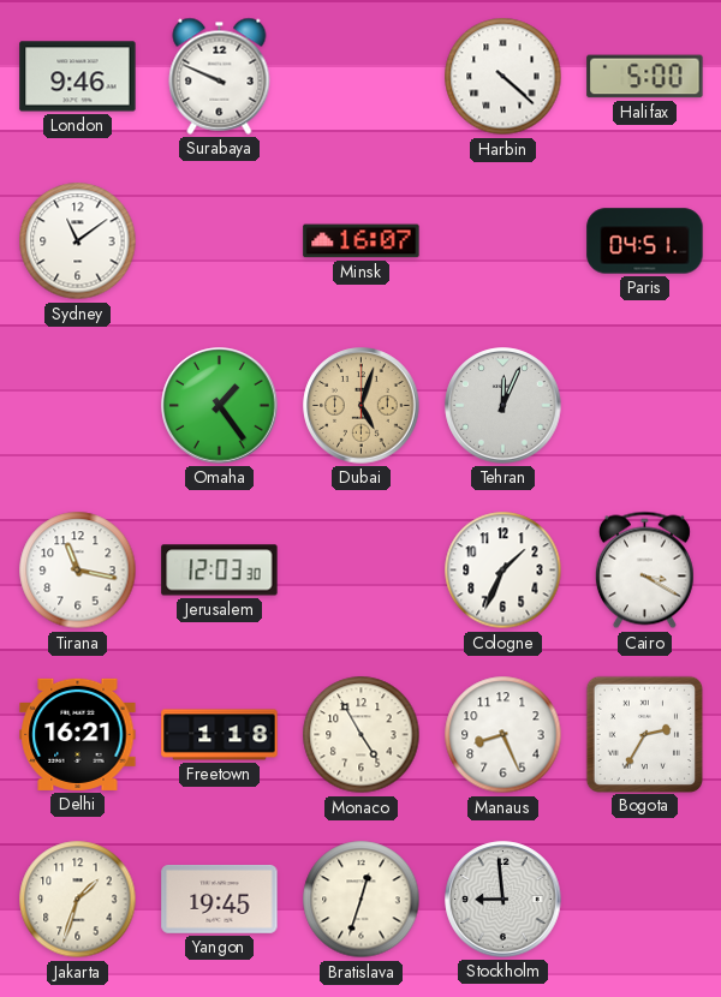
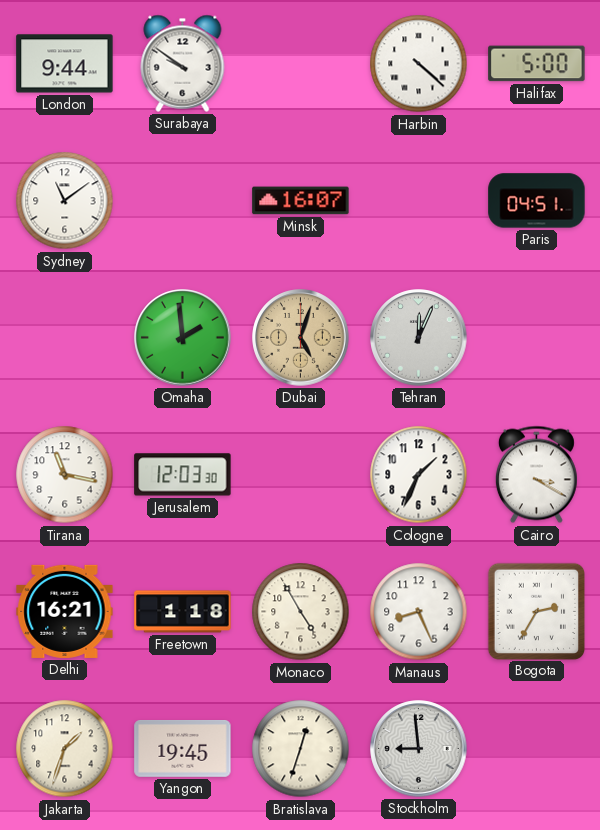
London: 9:46 -> 9:44 (65, 64)
Surabaya: 9:49 -> 9:51 (183, 63)
Omaha: 1:24 -> 1:59 (183, 338)
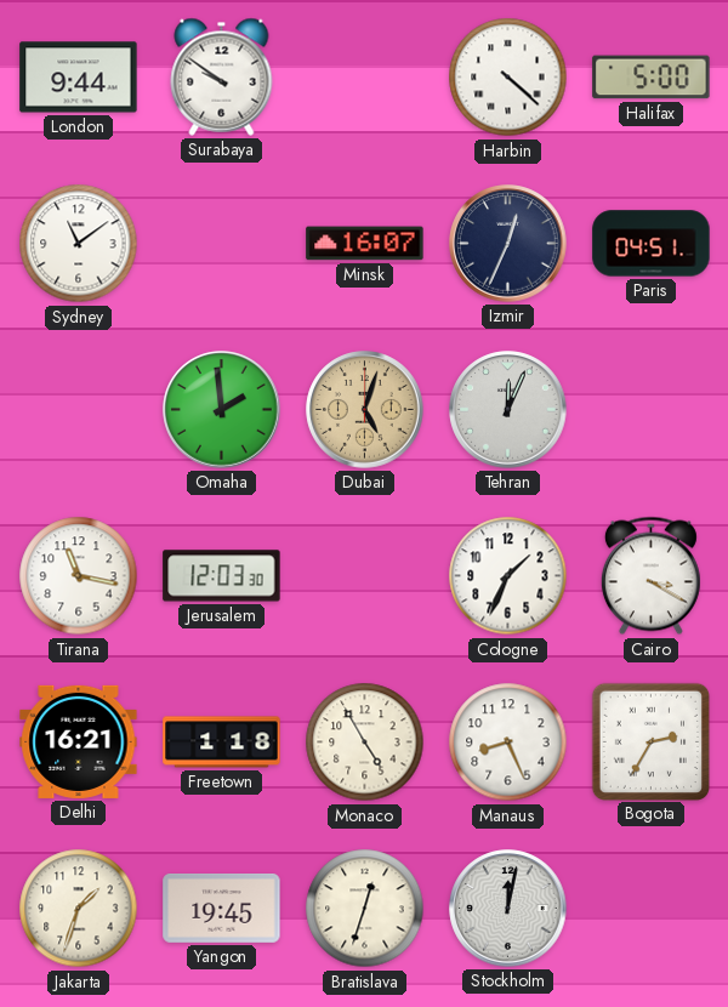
Izmir: none -> 12:34 (508, 244)
Stockholm: 8:59 -> 12:02 (508, 909)
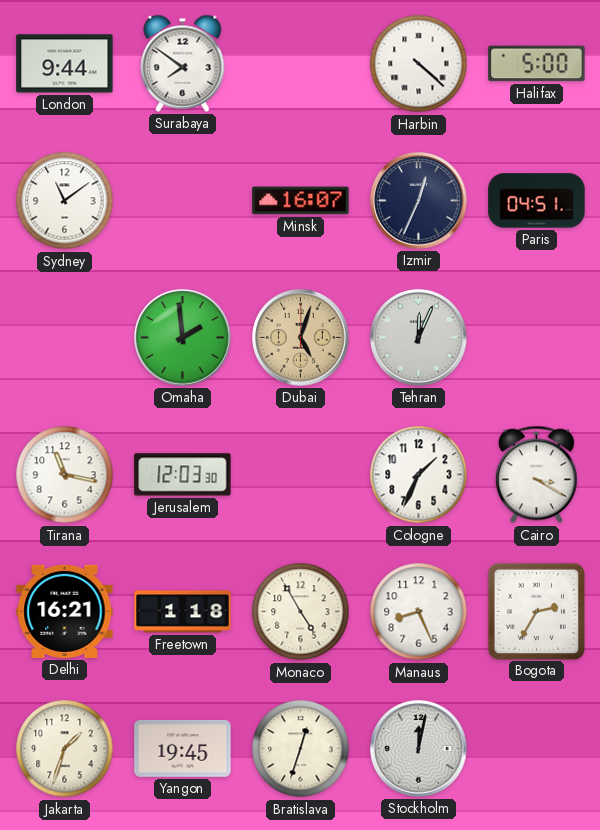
Surabaya: 9:51 -> 7:51 (183, 63)
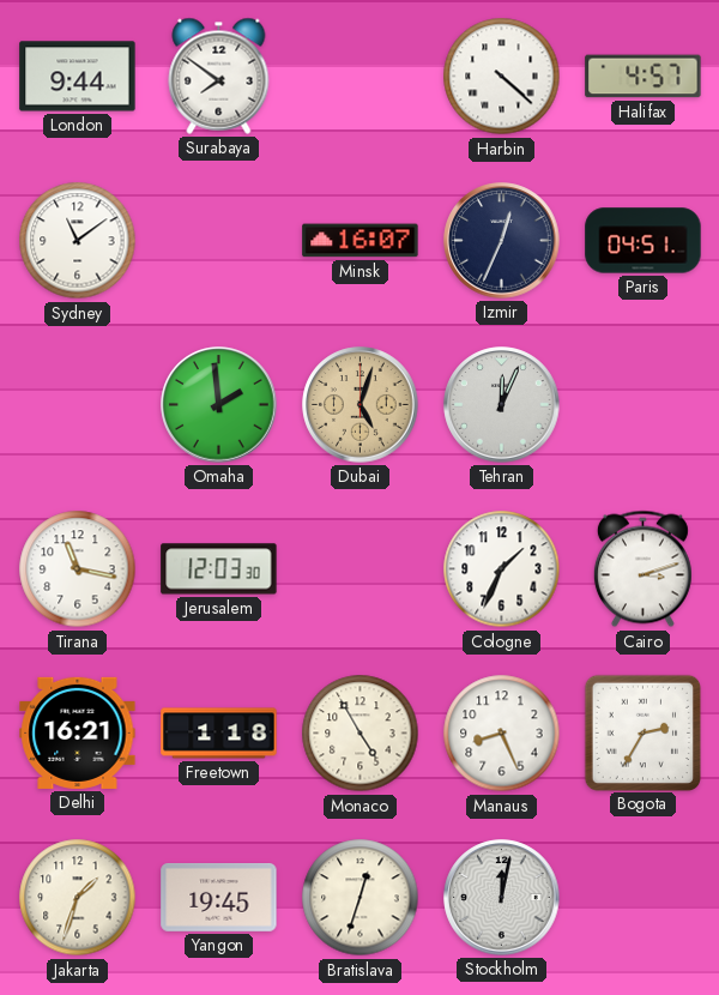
Halifax: 5:00 -> 4:57 (644, 77)
Cairo: 3:20 -> 3:12 (642, 569)
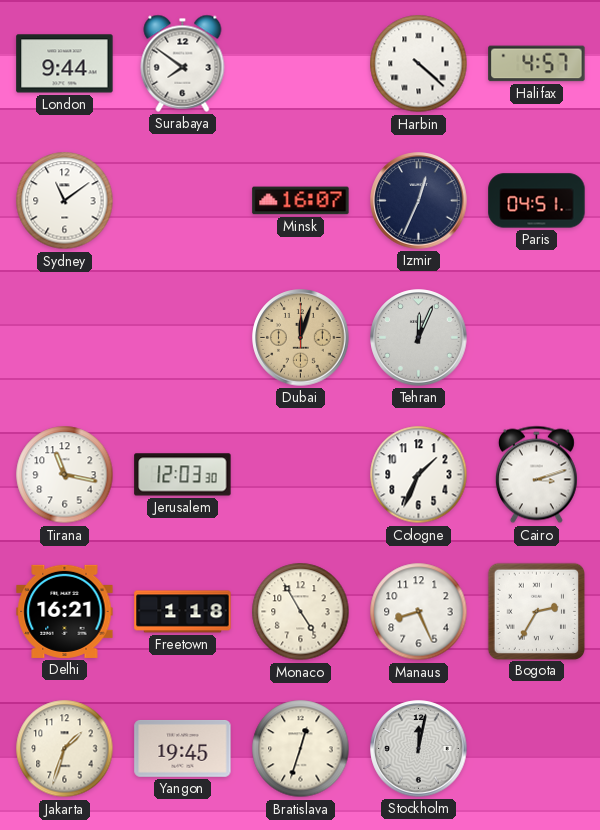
Omaha: 1:59 -> none (219, 405)
Dubai: 5:03 -> 12:03 (301, 338)
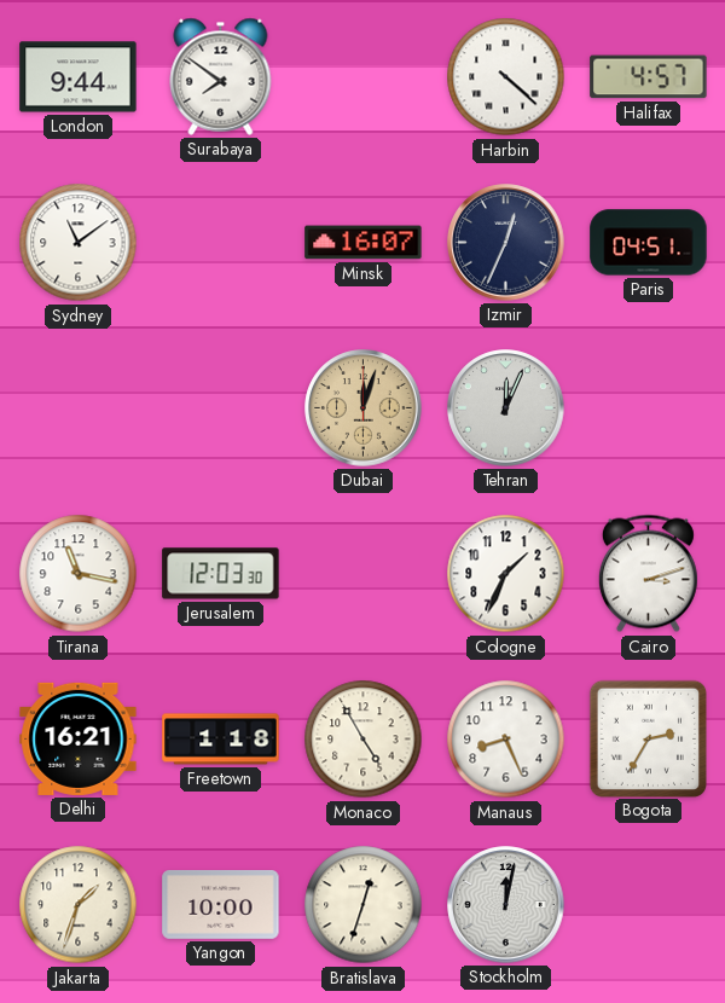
Yangon: 19:45 -> 10:00 (221, 905)
